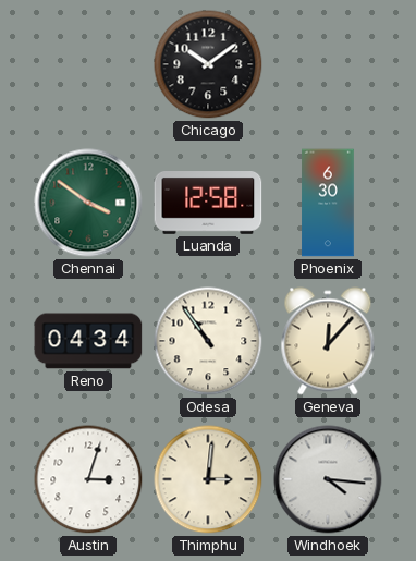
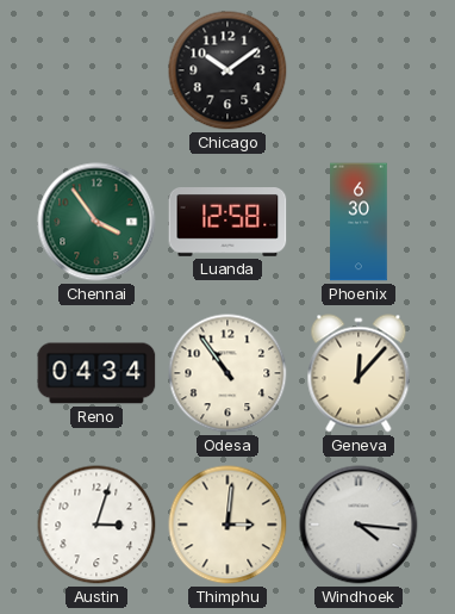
Chennai: 3:51 -> 3:54 (96, 222)
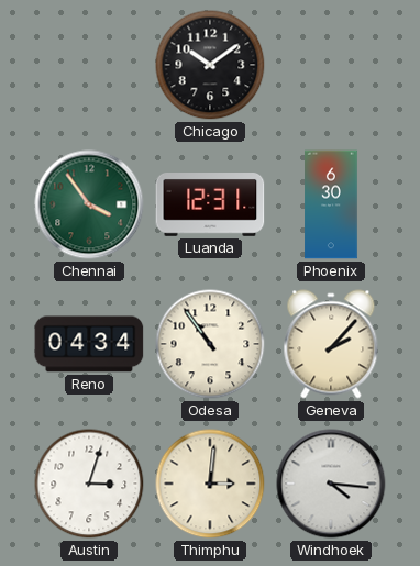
Luanda: 12:58 -> 12:31 (210, 206)
Geneva: 12:07 -> 2:07 (331, 344)
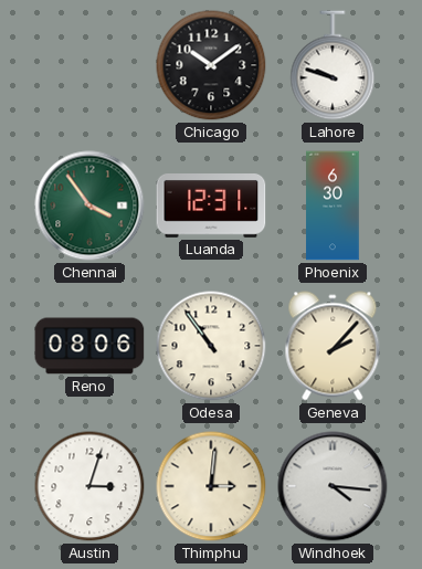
Lahore: none -> 9:48 (333, 65)
Reno: 04:34 -> 08:06 (89, 346)
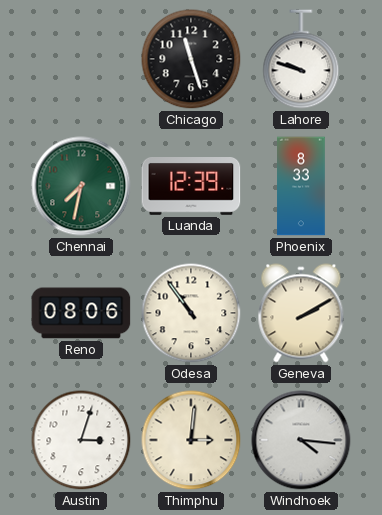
Chicago: 10:09 -> 11:27 (191, 59)
Chennai: 3:54 -> 7:32 (81, 186)
Luanda: 12:31 -> 12:39 (191, 187)
Phoenix: 6:30 -> 8:33 (301, 186)
Geneva: 2:07 -> 2:10 (301, 313)
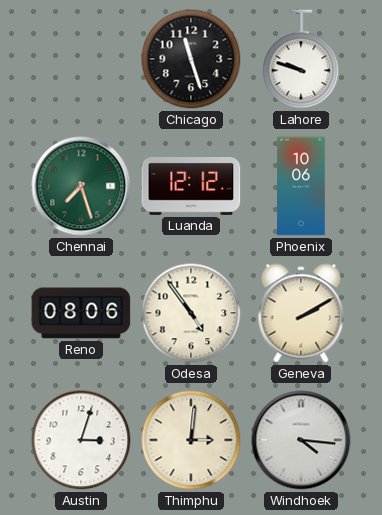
Chennai: 7:32 -> 7:27 (81, 186)
Luanda: 12:39 -> 12:12 (191, 187)
Phoenix: 8:33 -> 10:06 (301, 186)
Odesa: 10:54 -> 4:54 (191, 313)
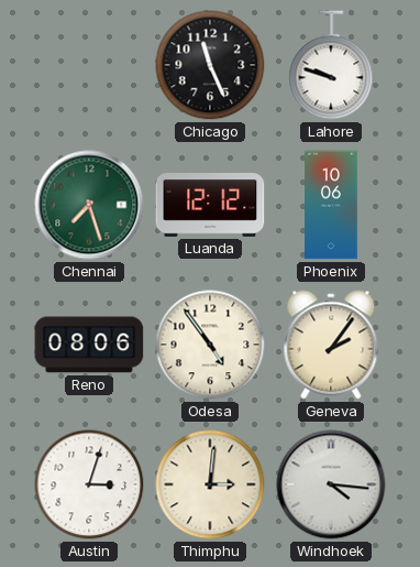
Chicago: 11:27 -> 11:26 (210, 65)
Geneva: 2:10 -> 2:06 (331, 345)
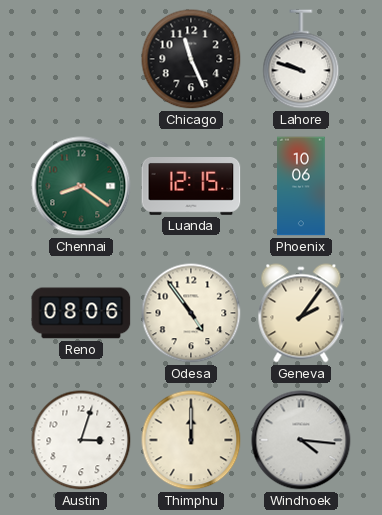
Chennai: 7:27 -> 8:21 (81, 186)
Luanda: 12:12 -> 12:15 (191, 187)
Thimphu: 3:01 -> 12:00 (191, 440)
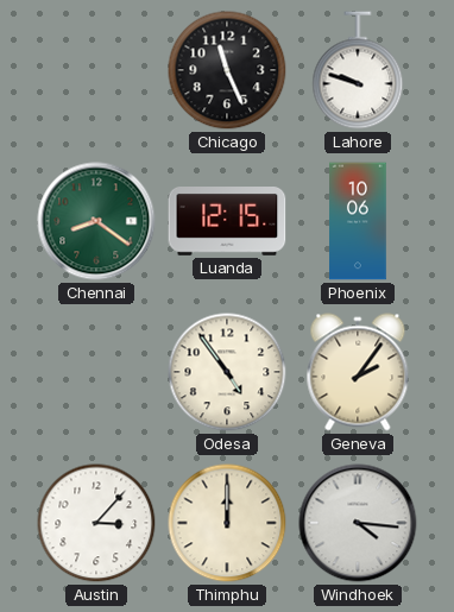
Reno: 08:06 -> none (81, 313)
Austin: 3:03 -> 3:07 (96, 523)
